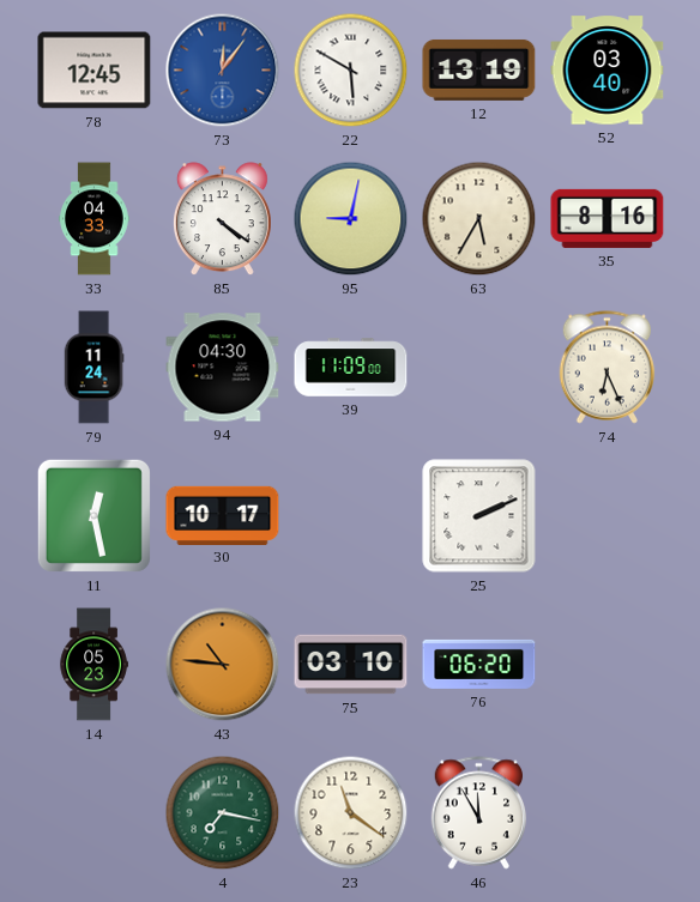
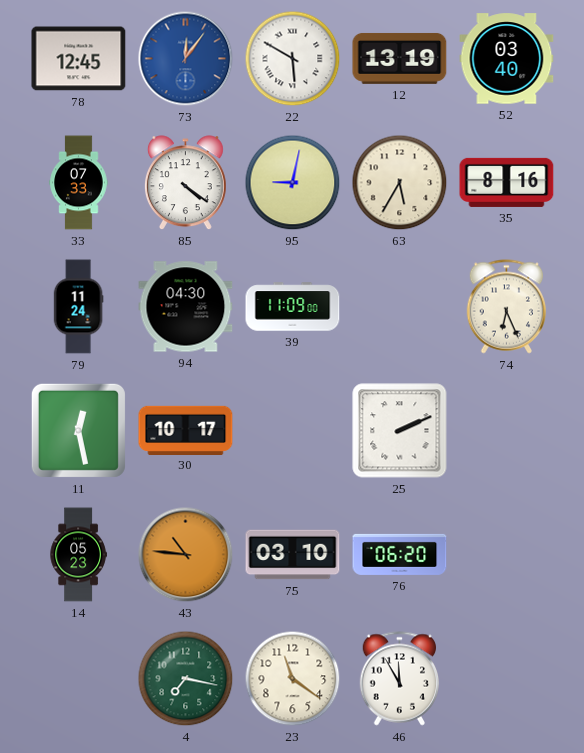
33: 04:33 -> 07:33 (79, 183)
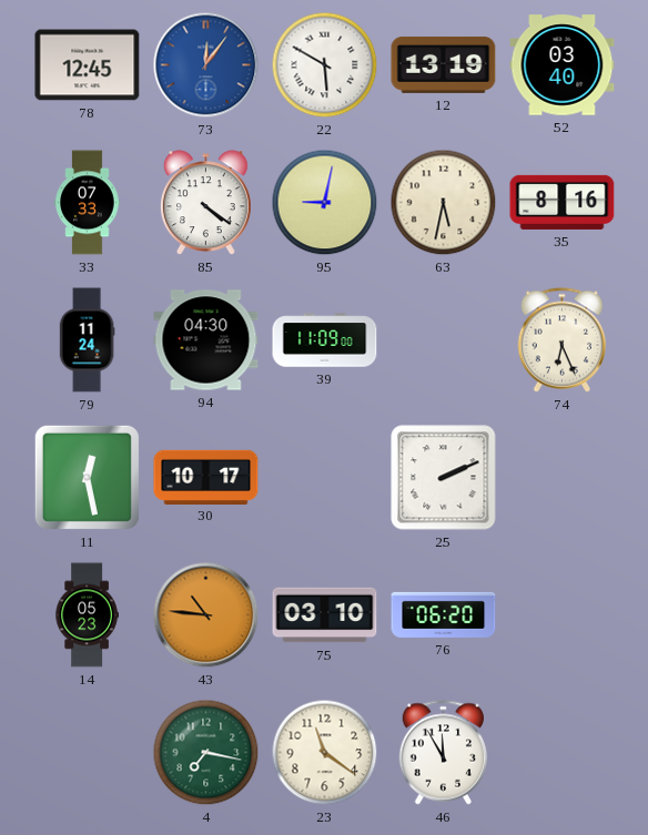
63: 5:35 -> 5:32 (444, 203)
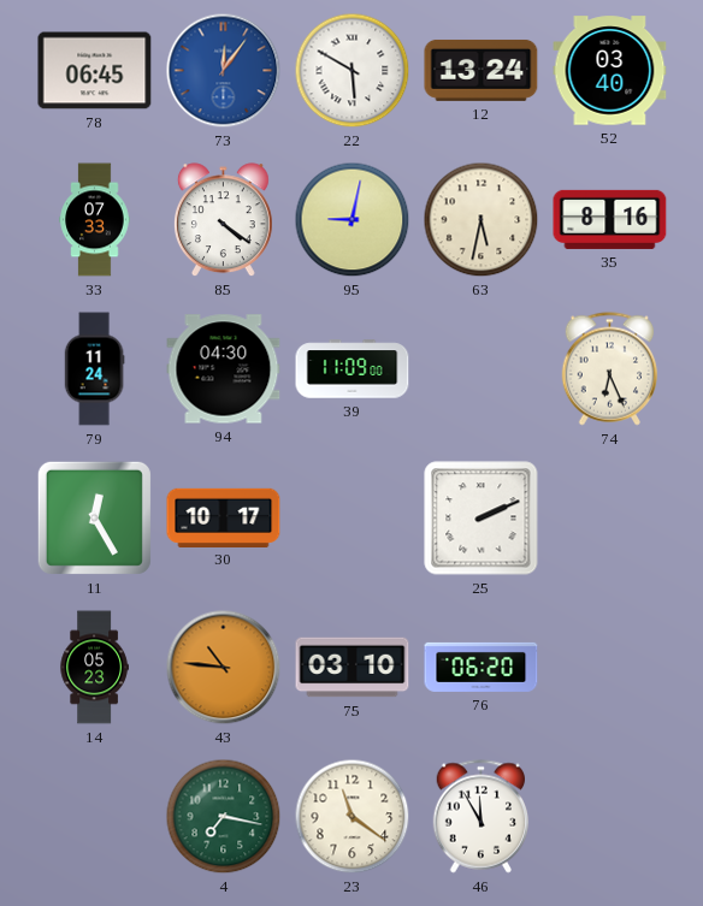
78: 12:45 -> 06:45 (95, 71)
12: 13:19 -> 13:24 (482, 70)
11: 12:28 -> 12:25 (94, 517)
